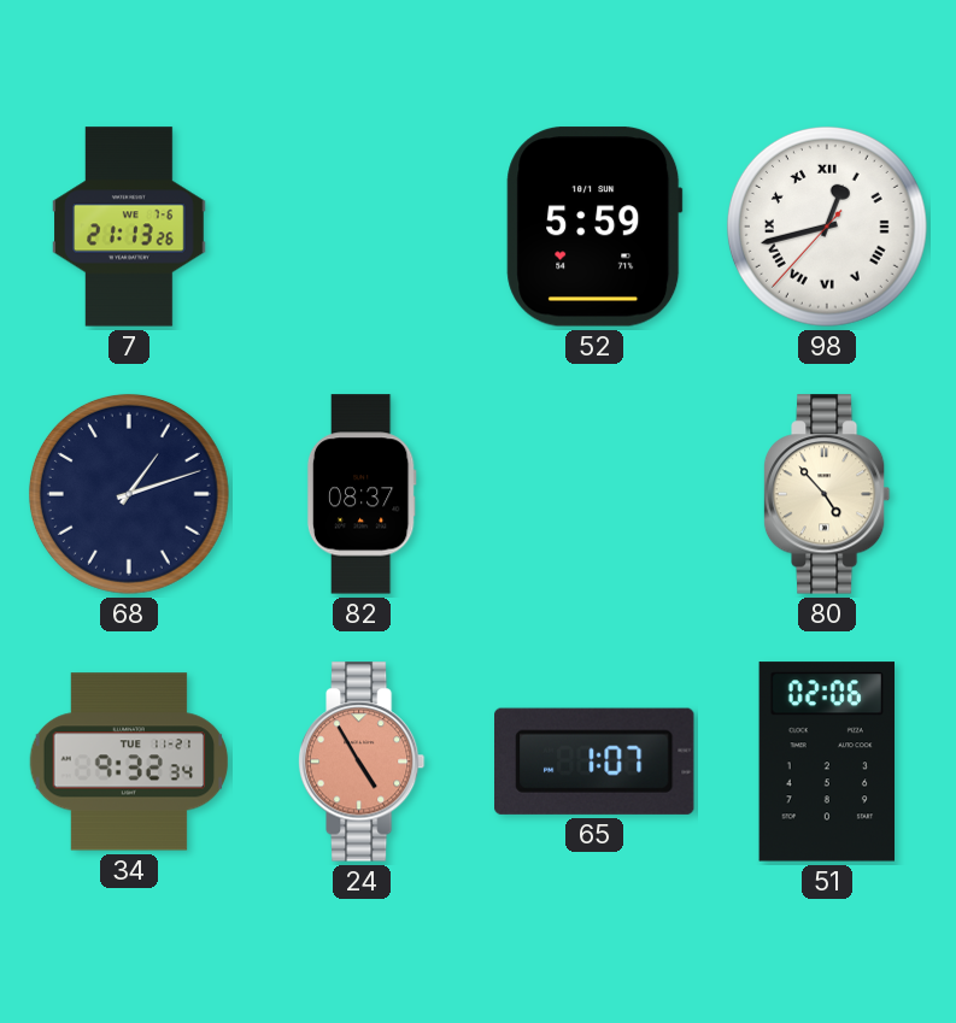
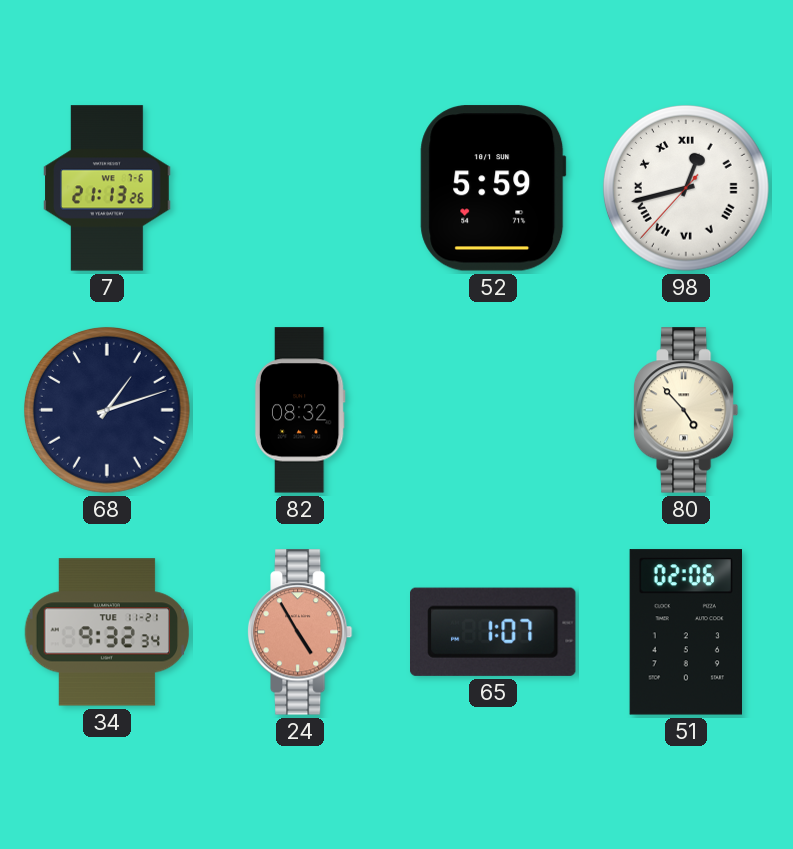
82: 08:37 -> 08:32 (300, 410)
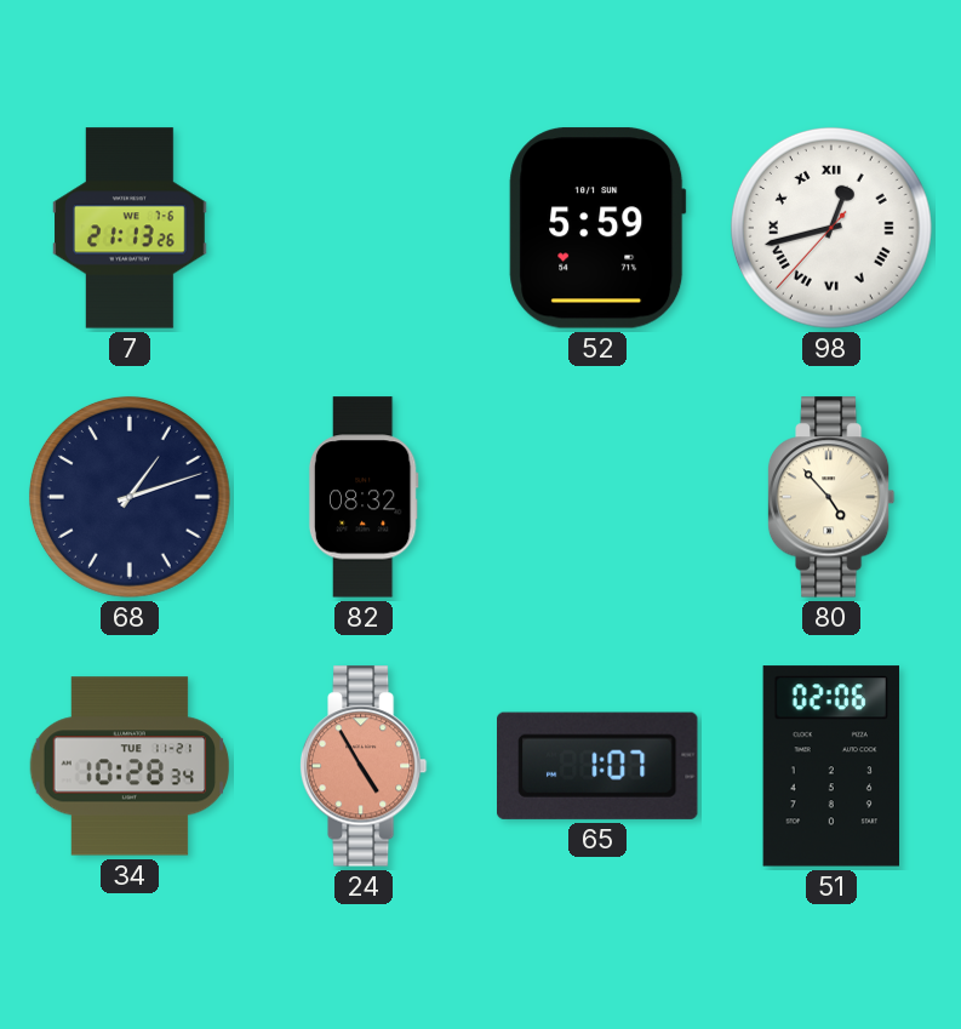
34: 9:32 -> 10:28 (130, 766)
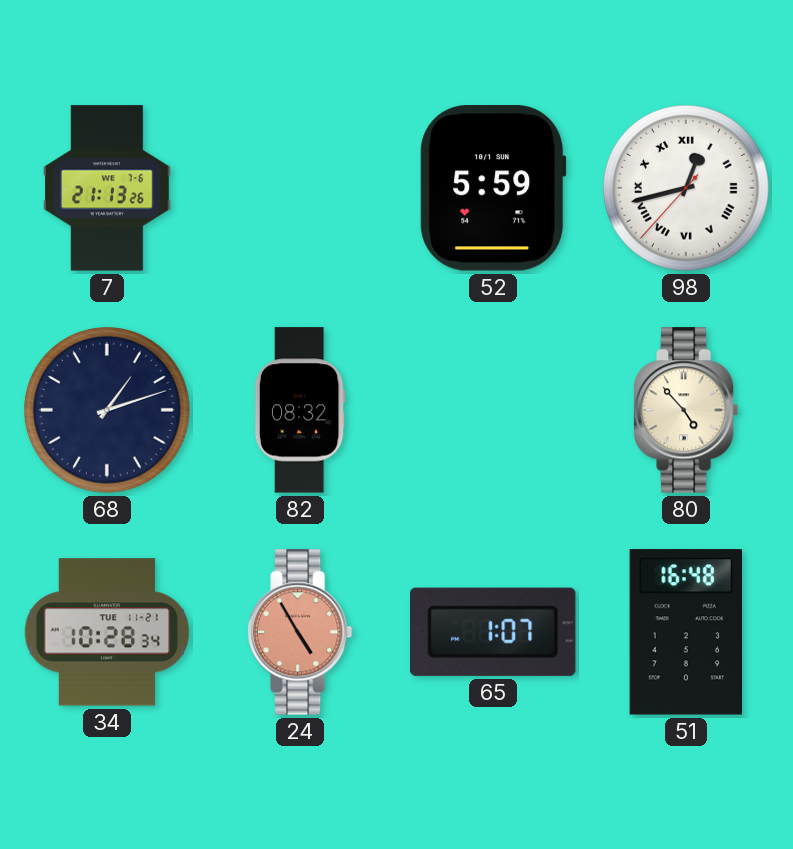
51: 02:06 -> 16:48 (685, 632)
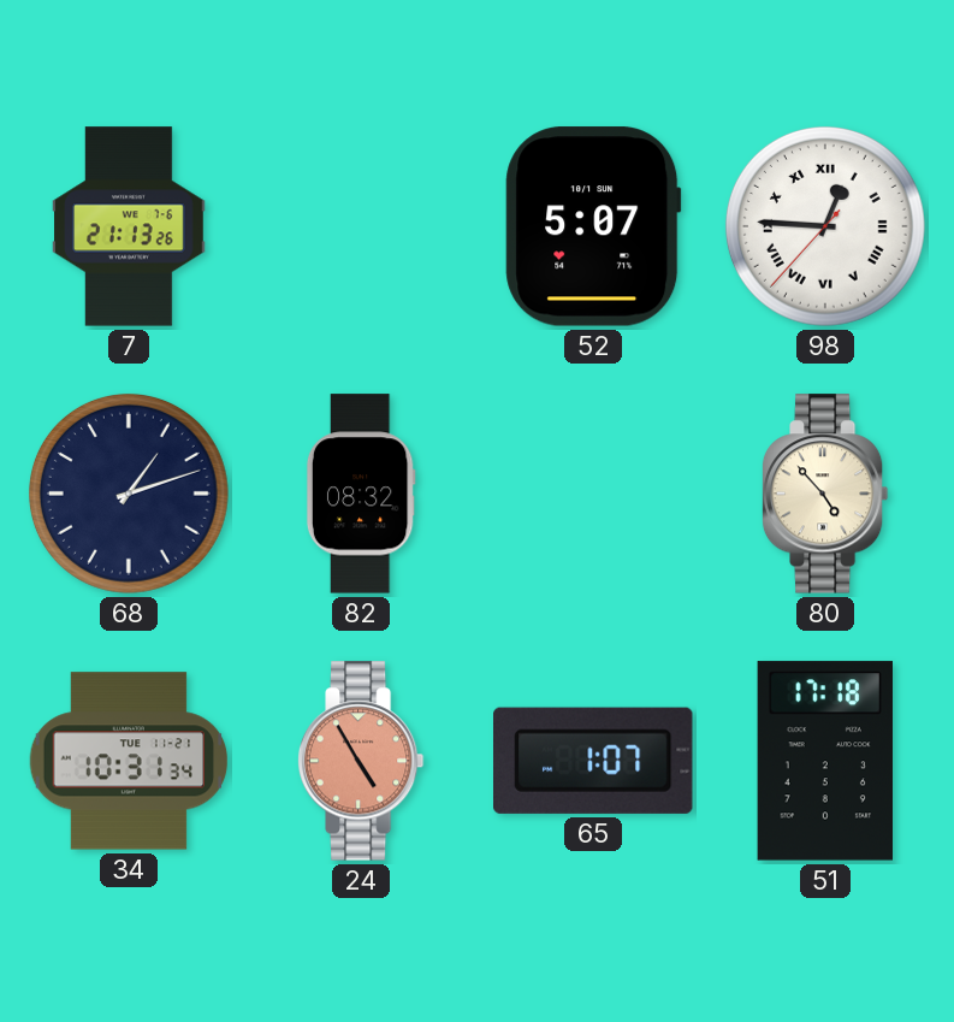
52: 5:59 -> 5:07 (593, 226)
98: 12:42 -> 12:45 (825, 226)
34: 10:28 -> 10:31 (129, 761)
51: 16:48 -> 17:18 (824, 761)
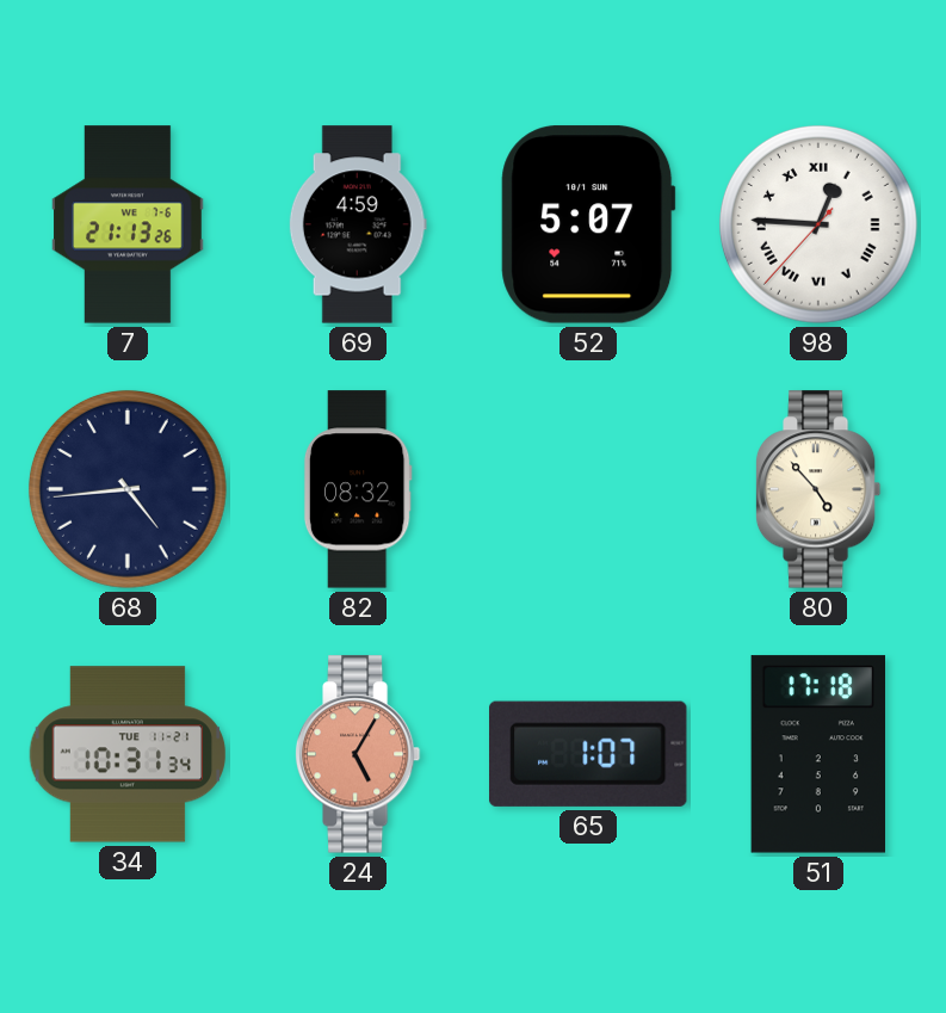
69: none -> 4:59 (358, 224)
68: 1:12 -> 4:44 (128, 489)
24: 4:55 -> 5:05 (358, 754)
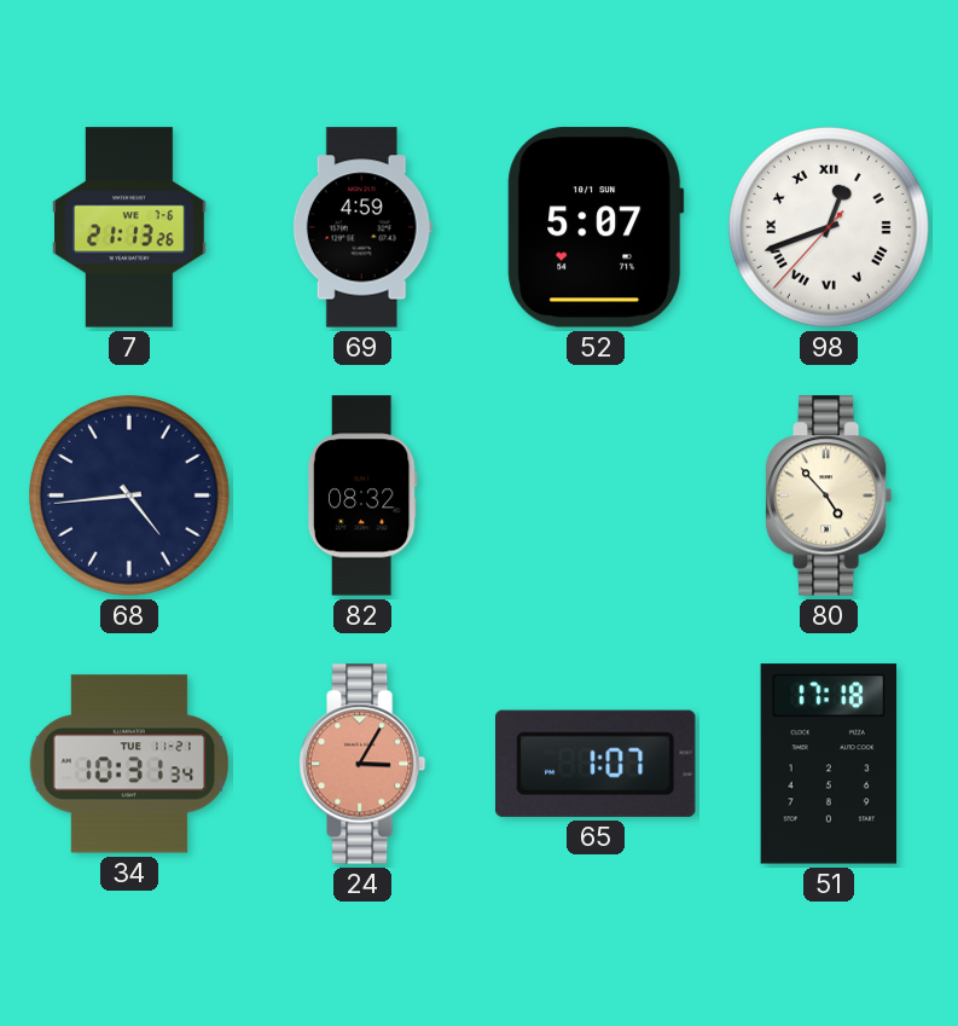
98: 12:45 -> 12:41 (829, 227)
24: 5:05 -> 3:05 (362, 764)
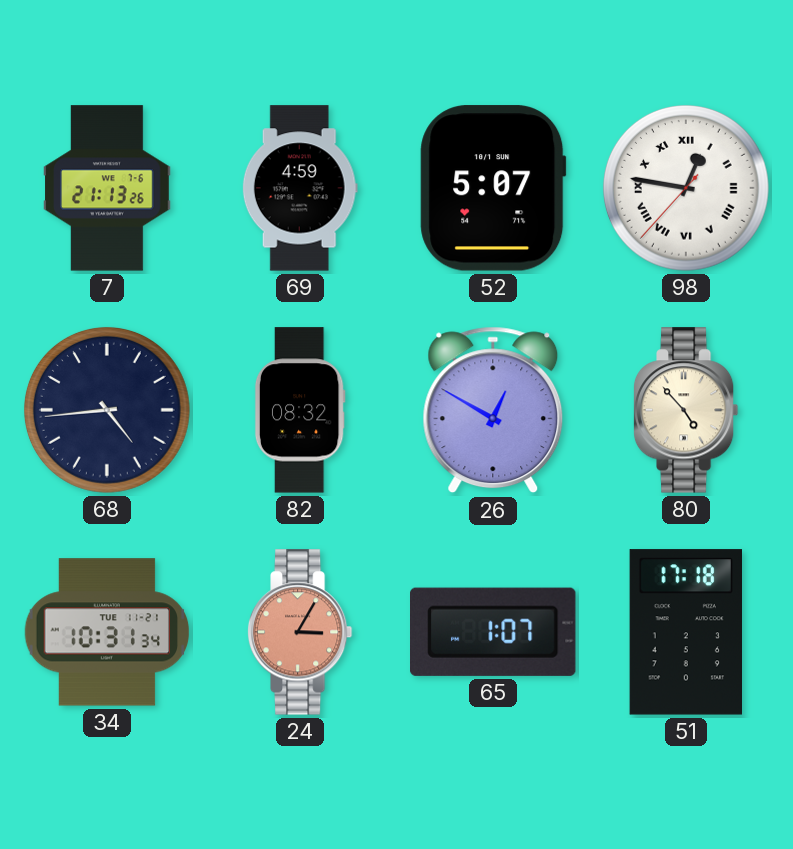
98: 12:41 -> 12:46 (686, 188)
26: none -> 12:50 (493, 410)
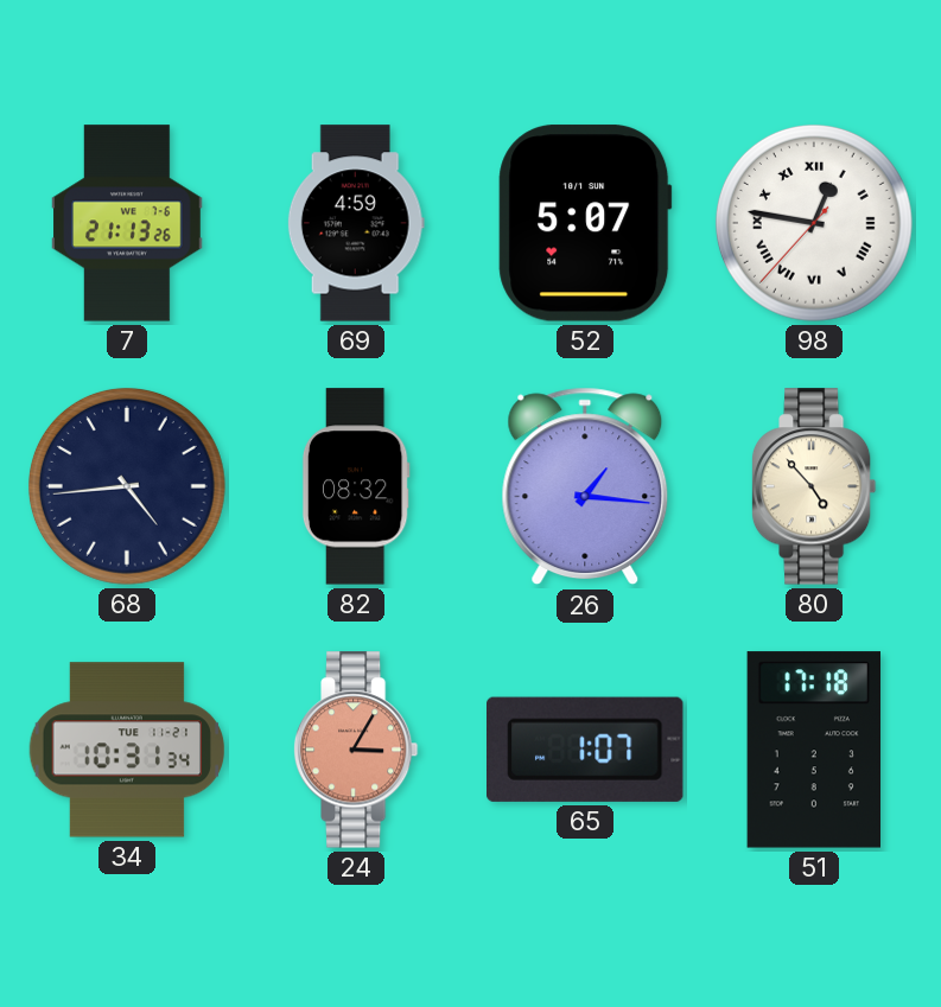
26: 12:50 -> 1:16 (585, 486)
